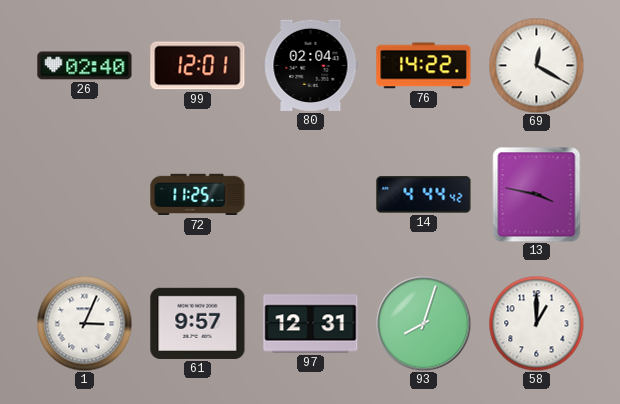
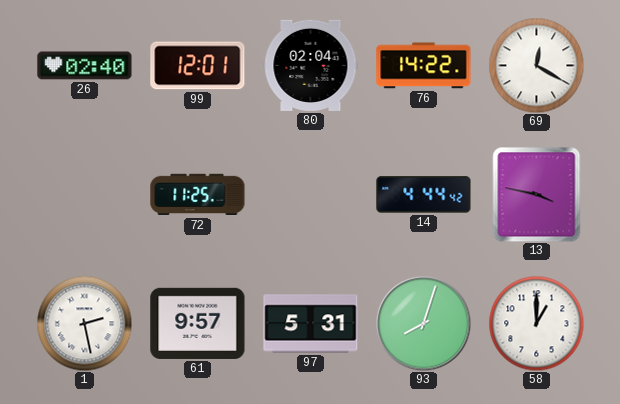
1: 3:04 -> 2:28 (84, 323)
97: 12:31 -> 5:31 (311, 324)
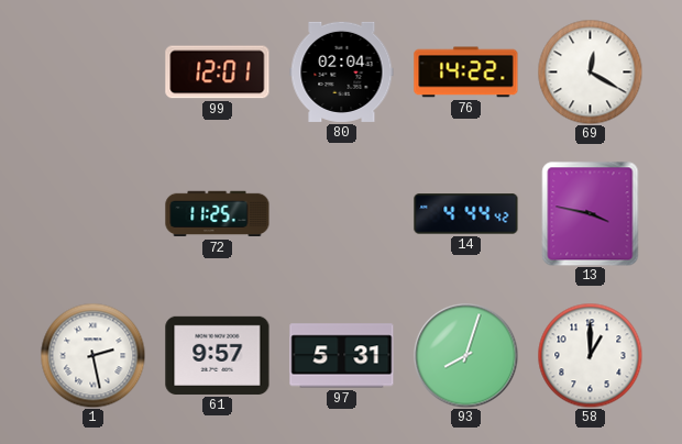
26: 02:40 -> none (85, 66)
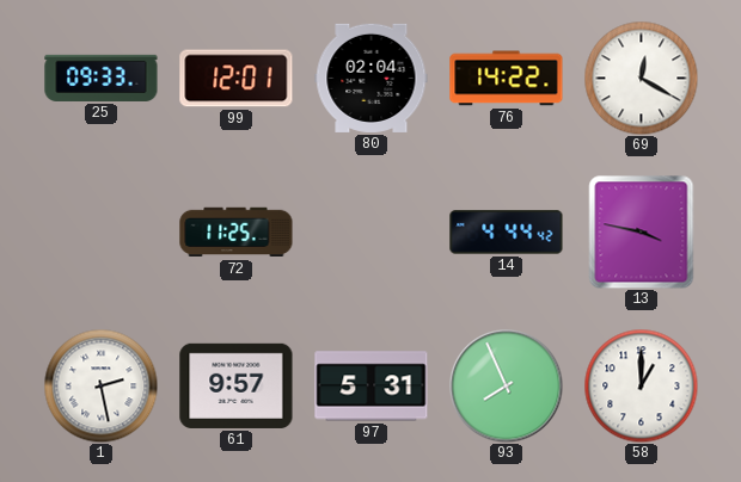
25: none -> 09:33 (102, 78)
93: 8:03 -> 7:56 (506, 385)
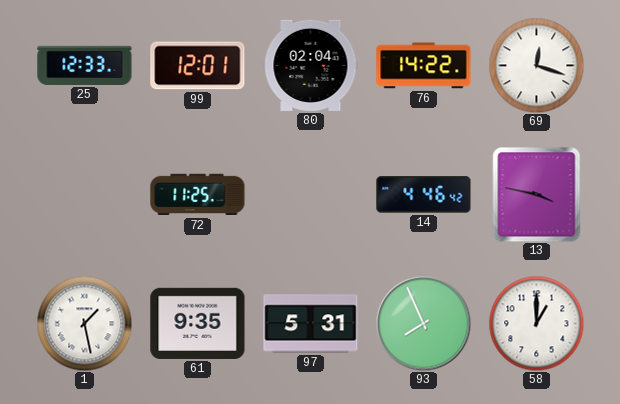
25: 09:33 -> 12:33 (85, 65)
69: 12:20 -> 12:18 (536, 65)
14: 4:44 -> 4:46 (424, 195)
1: 2:28 -> 1:28 (84, 323)
61: 9:57 -> 9:35 (198, 323)
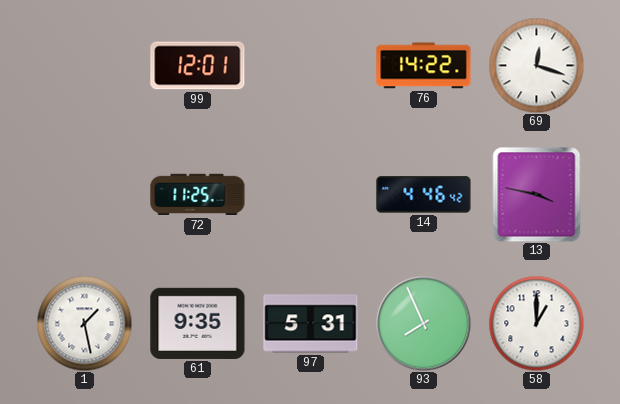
25: 12:33 -> none (85, 65)
80: 02:04 -> none (311, 65)
